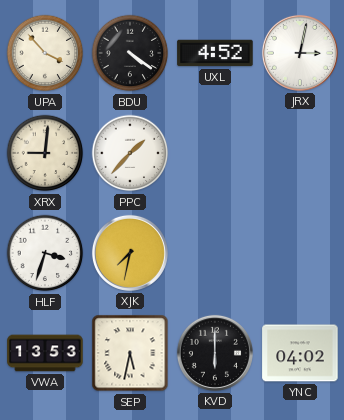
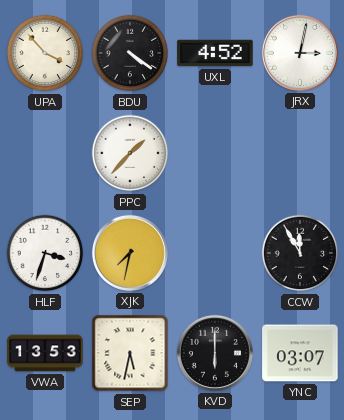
XRX: 9:01 -> none (45, 153)
CCW: none -> 11:55 (300, 253)
YNC: 04:02 -> 03:07 (300, 353)
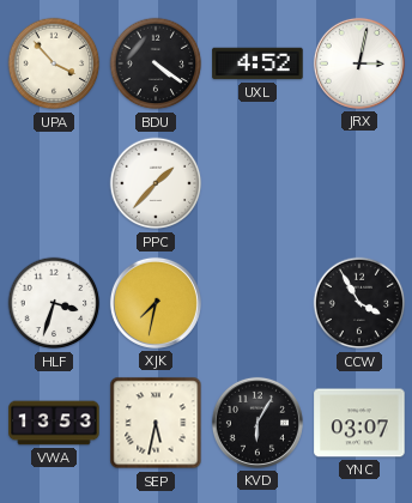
CCW: 11:55 -> 3:55 (359, 303)
KVD: 6:00 -> 6:05 (257, 423)
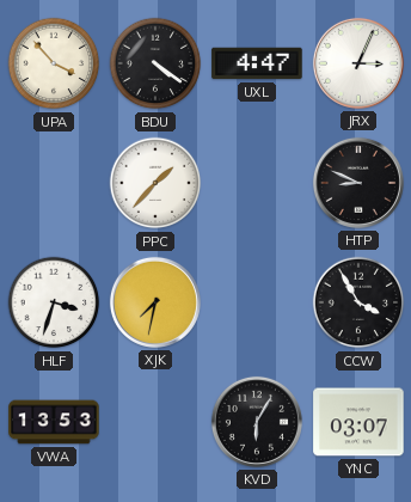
UXL: 4:52 -> 4:47 (257, 63)
JRX: 3:02 -> 3:04 (358, 63)
HTP: none -> 8:49 (358, 183)
SEP: 5:32 -> none (156, 423)
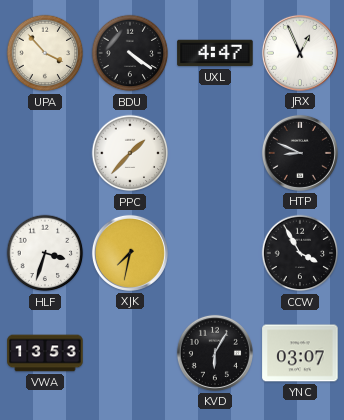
JRX: 3:04 -> 12:56 (300, 53)
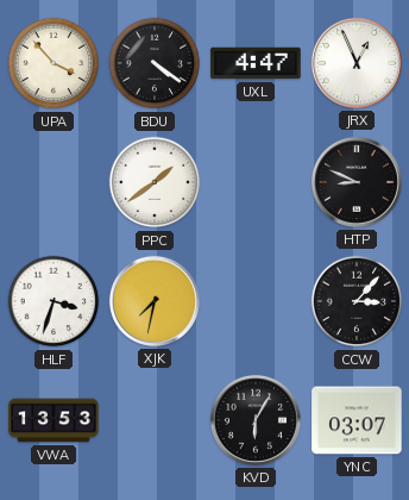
PPC: 1:37 -> 1:39 (155, 182)
CCW: 3:55 -> 3:07 (357, 301)
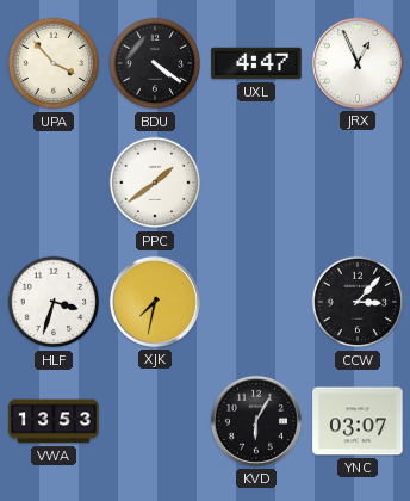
HTP: 8:49 -> none (357, 182)
